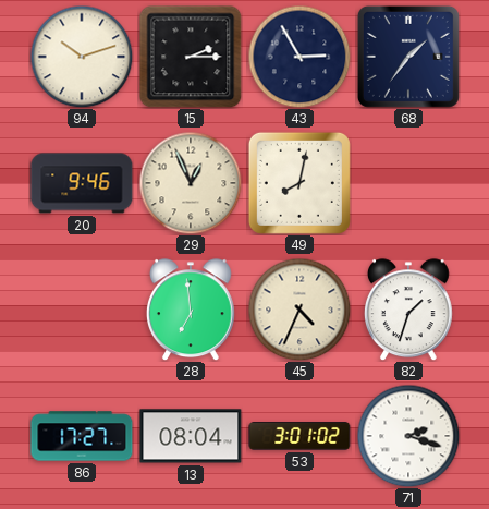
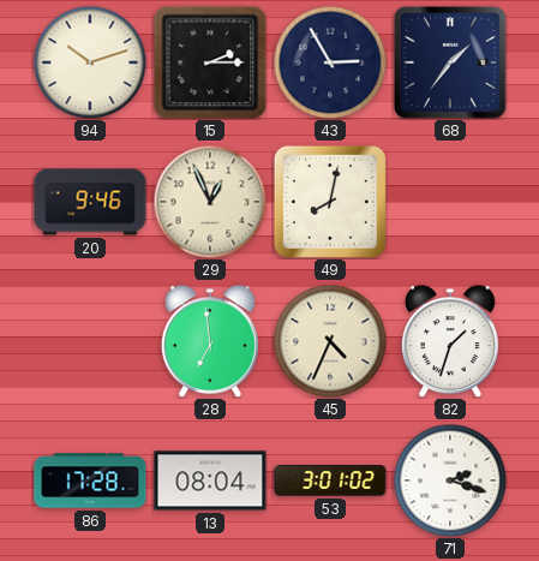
86: 17:27 -> 17:28 (90, 481)
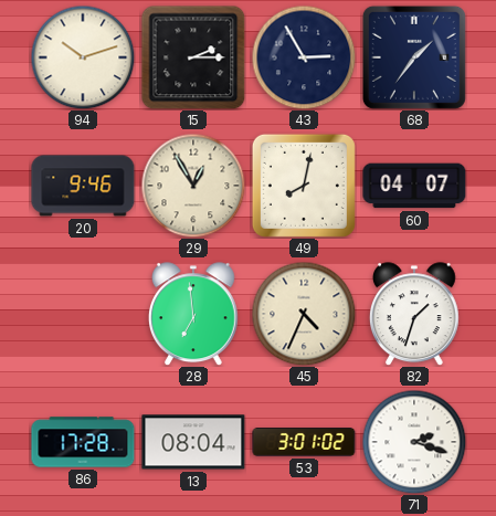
29: 12:56 -> 12:55 (193, 186)
60: none -> 04:07 (414, 186)
